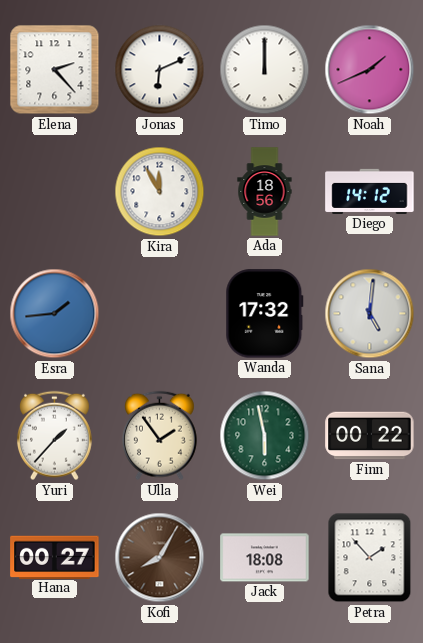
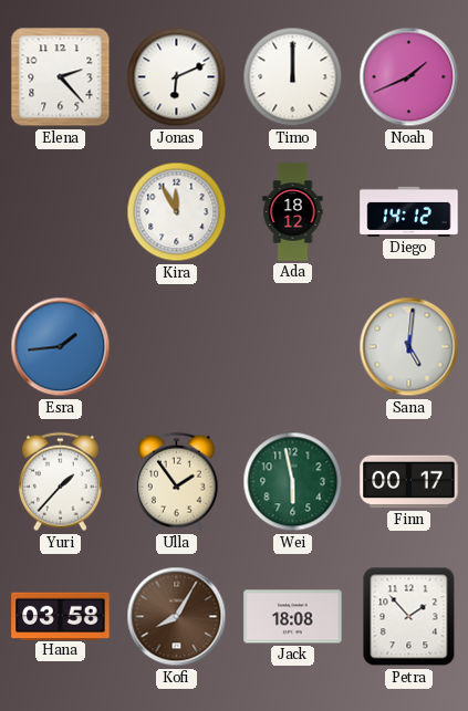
Ada: 18:56 -> 18:12 (293, 212)
Wanda: 17:32 -> none (265, 314)
Finn: 00:22 -> 00:17 (409, 482)
Hana: 00:27 -> 03:58 (61, 616)
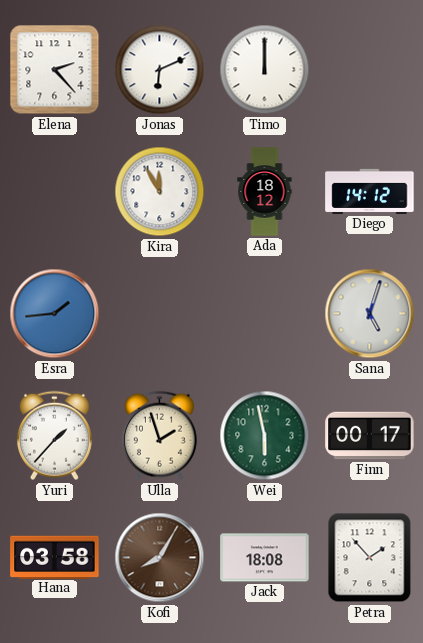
Noah: 1:41 -> none (409, 77)
Sana: 5:01 -> 5:03 (370, 314)
Ulla: 1:54 -> 1:57 (159, 436)
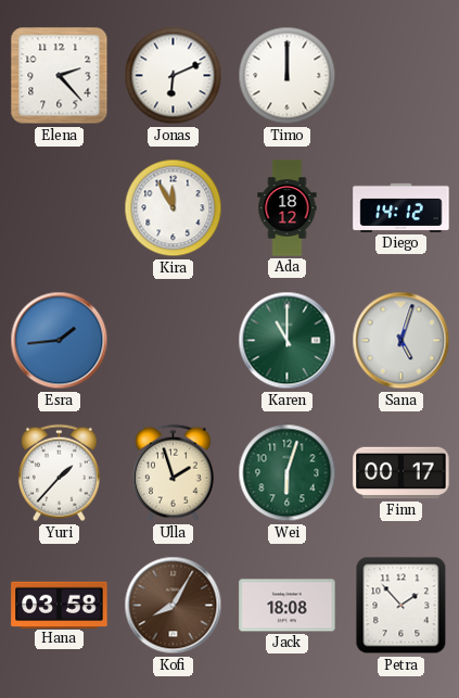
Karen: none -> 11:00 (288, 341)
Wei: 5:58 -> 6:03 (288, 473)
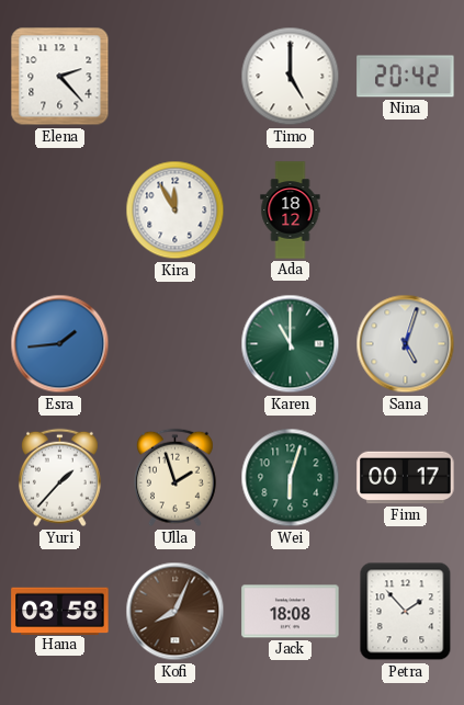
Jonas: 6:11 -> none (174, 76)
Timo: 12:00 -> 5:00 (291, 77)
Nina: none -> 20:42 (406, 77)
Diego: 14:12 -> none (401, 207)
Kofi: 8:05 -> 8:04 (176, 612)
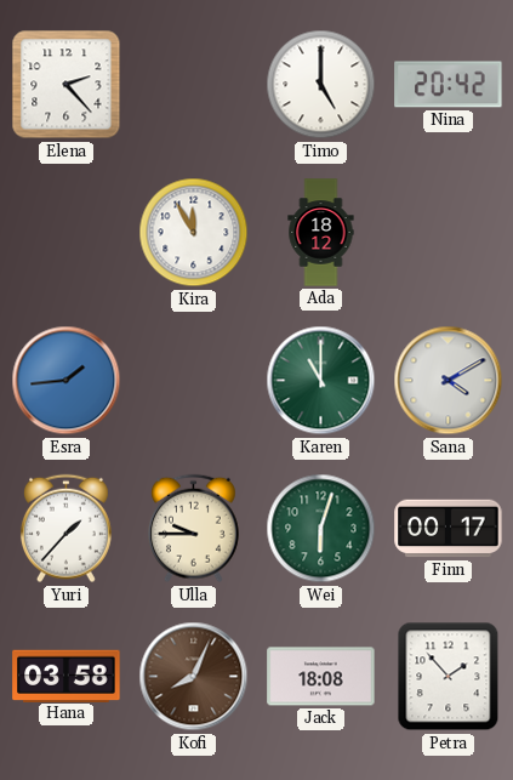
Sana: 5:03 -> 4:10 (449, 381)
Ulla: 1:57 -> 9:45 (193, 529)
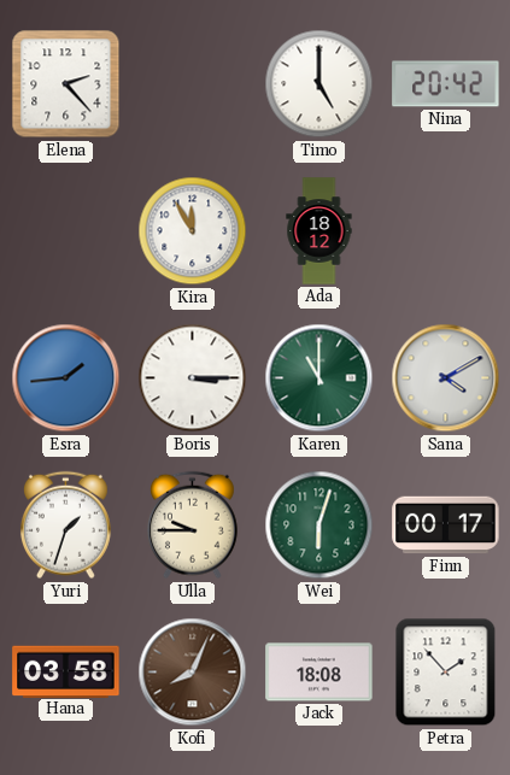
Boris: none -> 3:15 (193, 378)
Yuri: 1:37 -> 1:33 (65, 526)
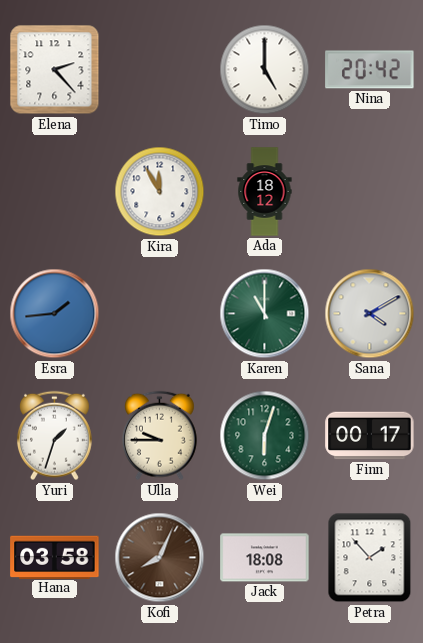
Boris: 3:15 -> none (193, 378)
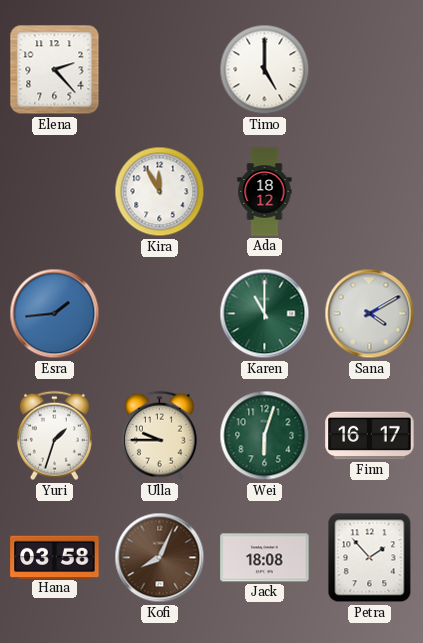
Nina: 20:42 -> none (370, 70)
Finn: 00:17 -> 16:17 (370, 436)
